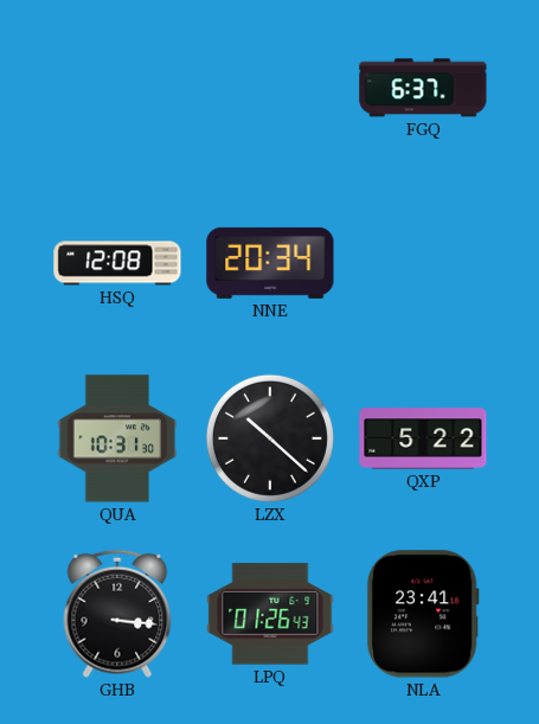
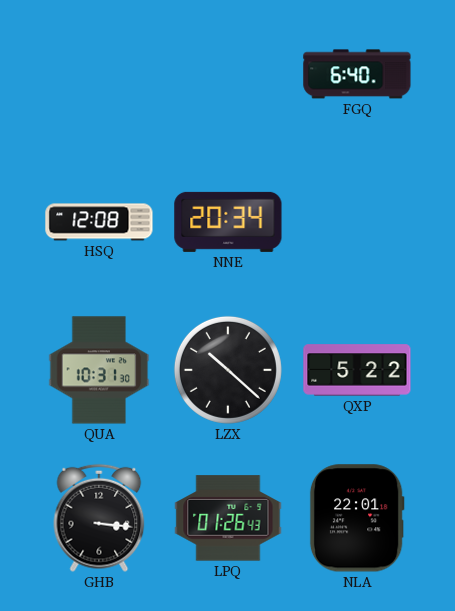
FGQ: 6:37 -> 6:40 (357, 74)
NLA: 23:41 -> 22:01 (357, 518)
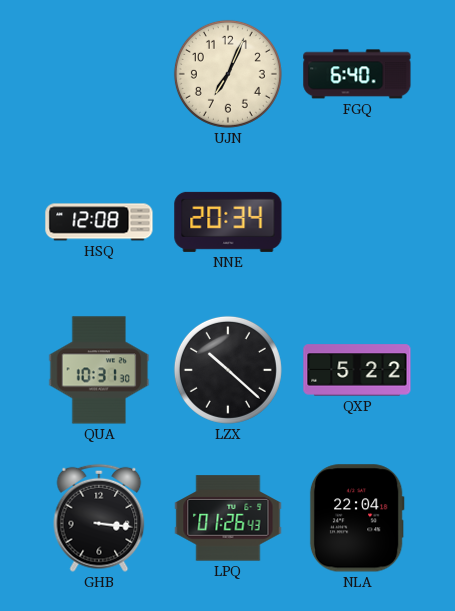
UJN: none -> 7:04 (228, 74)
NLA: 22:01 -> 22:04 (357, 518)
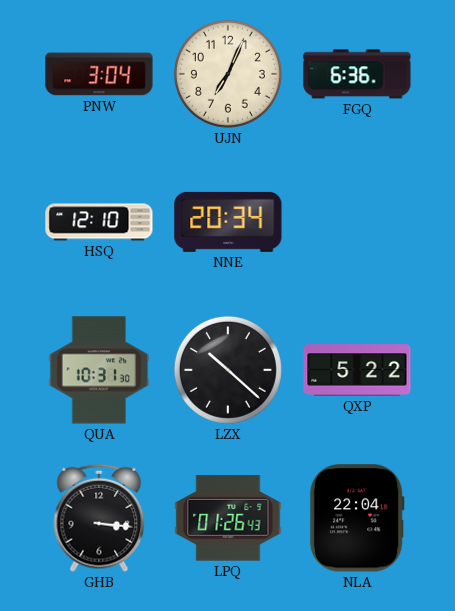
PNW: none -> 3:04 (99, 74)
FGQ: 6:40 -> 6:36 (357, 74)
HSQ: 12:08 -> 12:10 (99, 222)
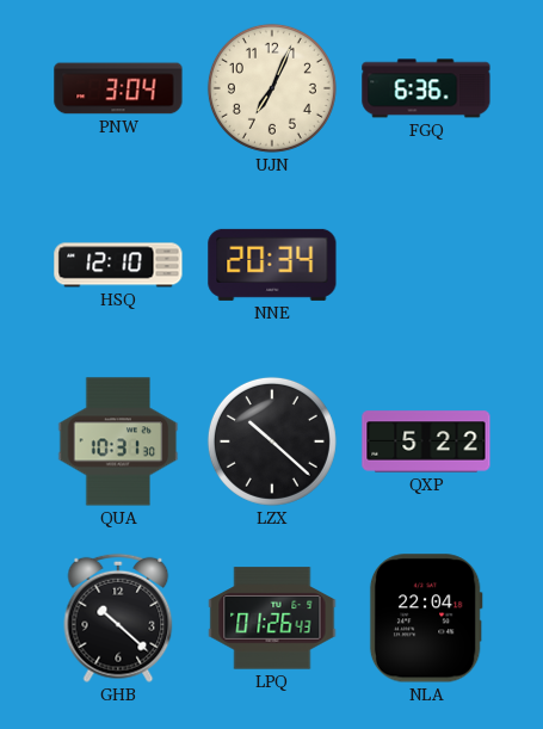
GHB: 3:16 -> 10:22 (118, 618)
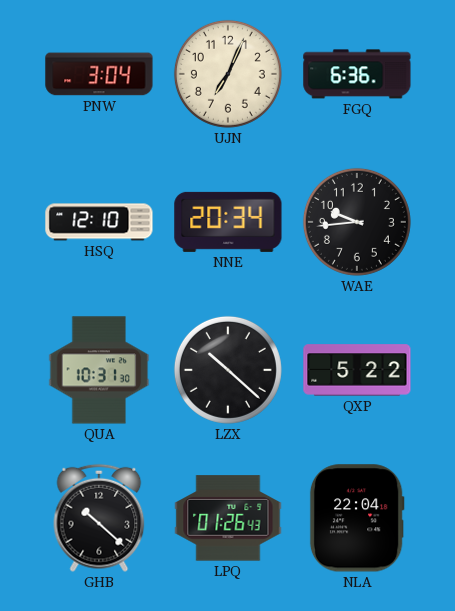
WAE: none -> 9:44 (357, 222)
